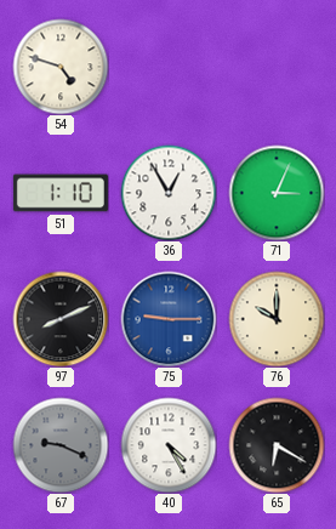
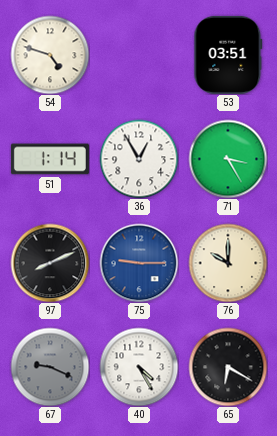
53: none -> 03:51 (228, 55)
51: 1:10 -> 1:14 (50, 159)
71: 3:04 -> 3:25 (228, 159)
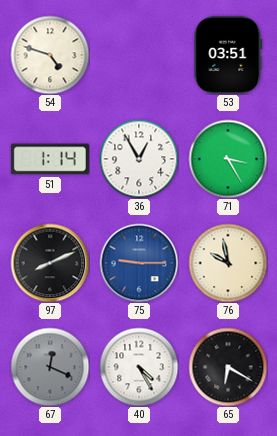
76: 10:00 -> 9:58 (228, 263)
67: 9:19 -> 12:19 (50, 367)
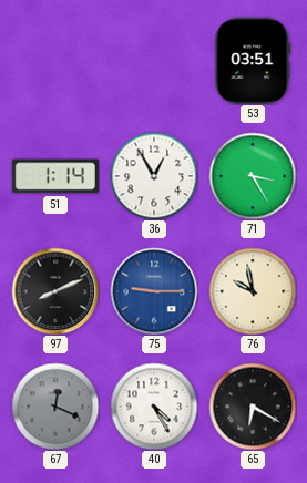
54: 4:48 -> none (50, 55)
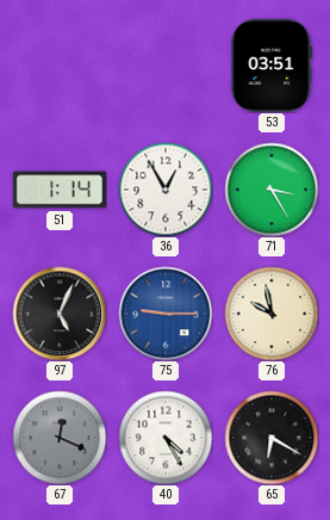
97: 8:11 -> 5:04 (60, 314)
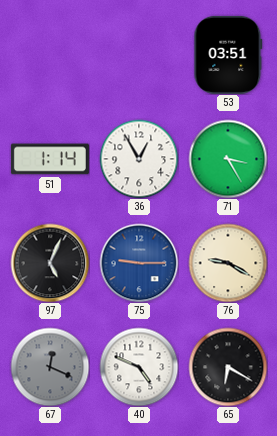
76: 9:58 -> 9:20 (228, 263)
40: 4:25 -> 4:49 (139, 367)
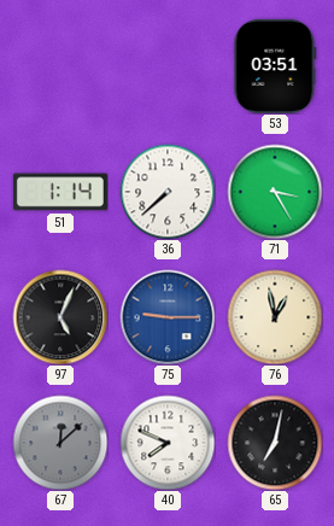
36: 12:55 -> 7:38 (168, 192)
76: 9:20 -> 12:58 (275, 317)
67: 12:19 -> 12:08 (60, 443)
40: 4:49 -> 7:49 (168, 443)
65: 6:20 -> 7:02 (275, 443)
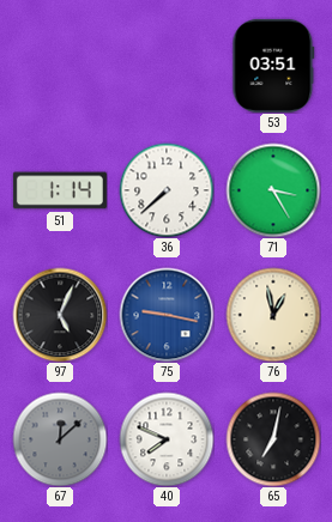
75: 9:15 -> 9:17 (167, 315)
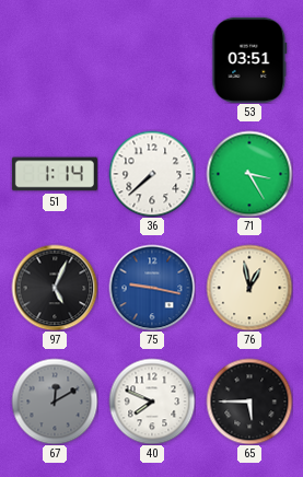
67: 12:08 -> 12:10 (55, 402)
65: 7:02 -> 5:45 (249, 402)
